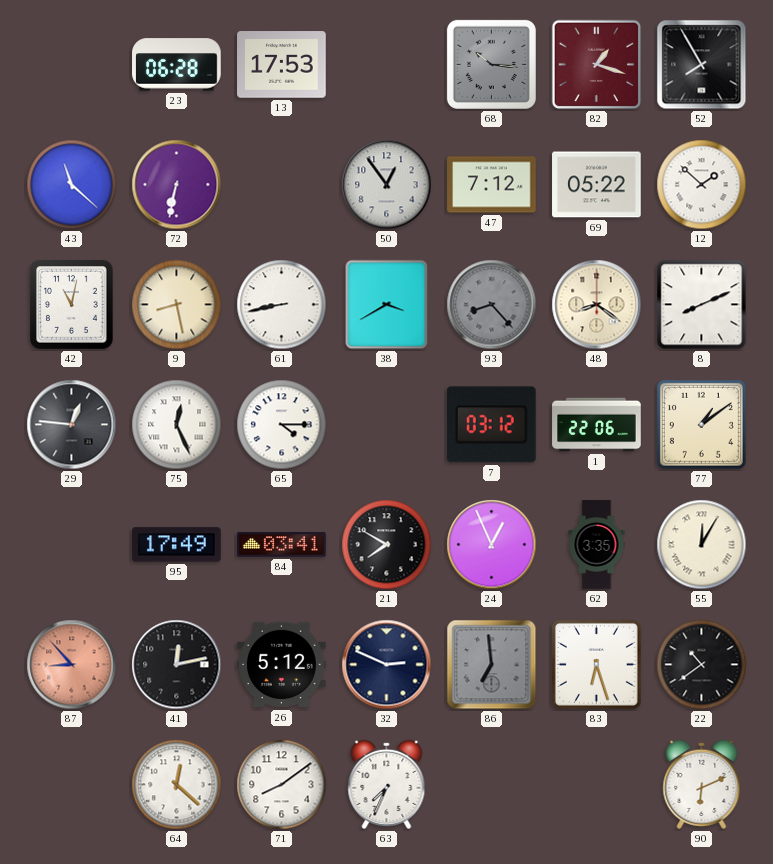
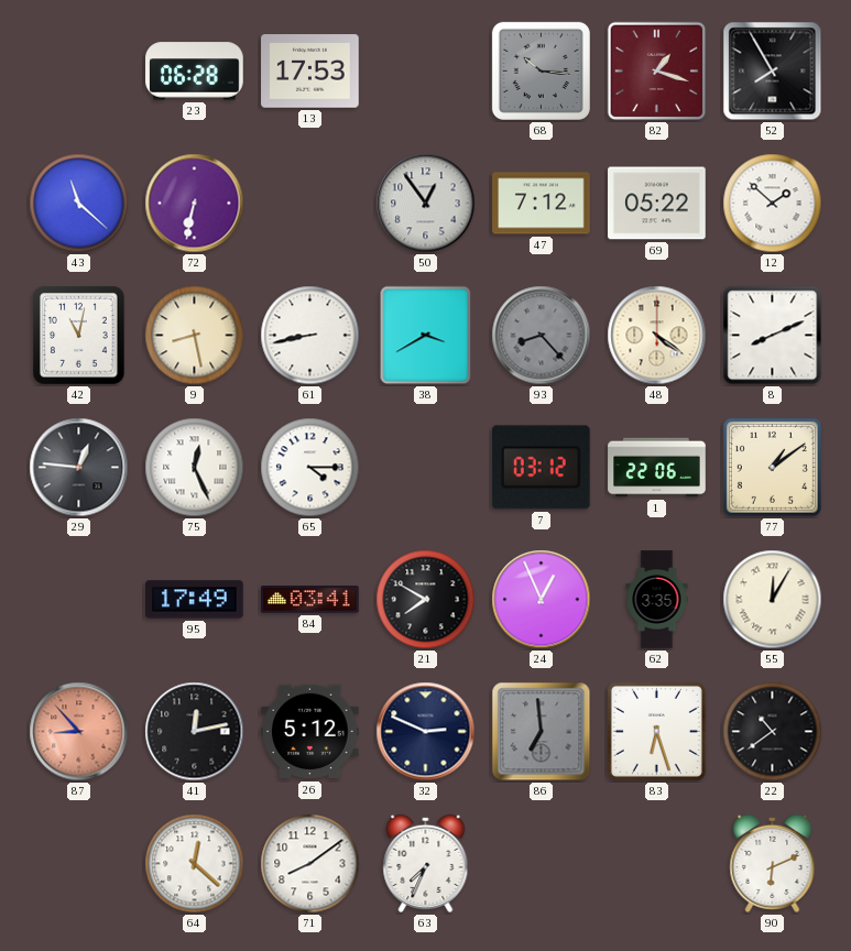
48: 8:21 -> 4:21 (657, 336)
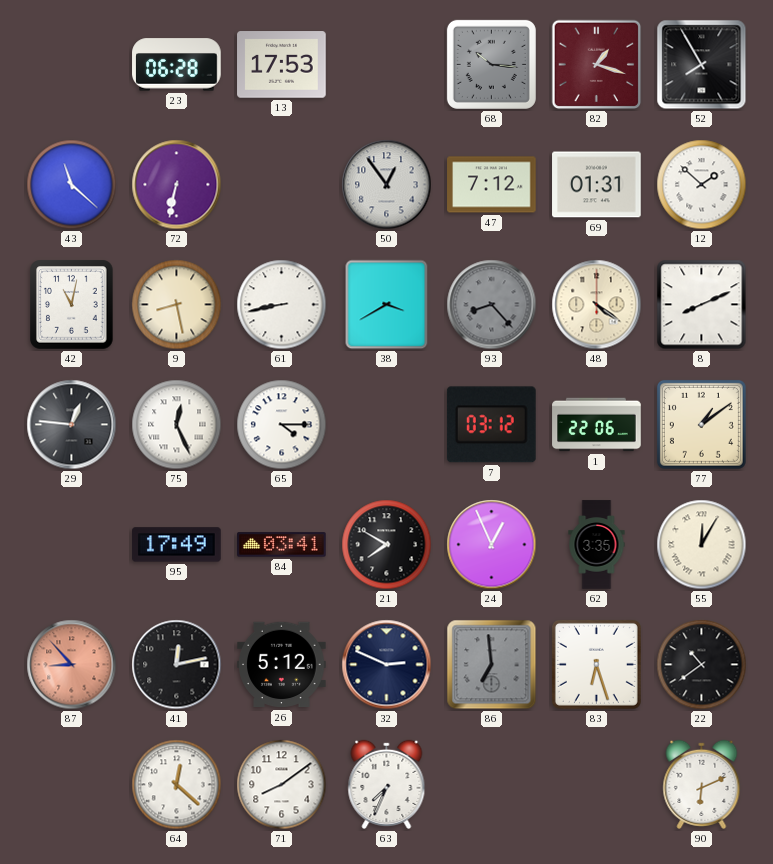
69: 05:22 -> 01:31 (597, 185)
